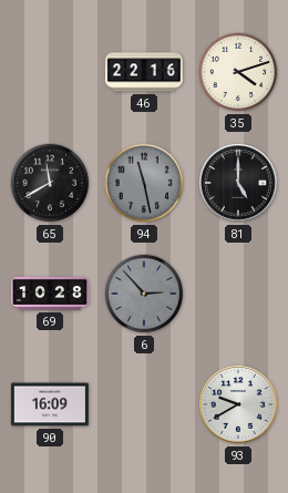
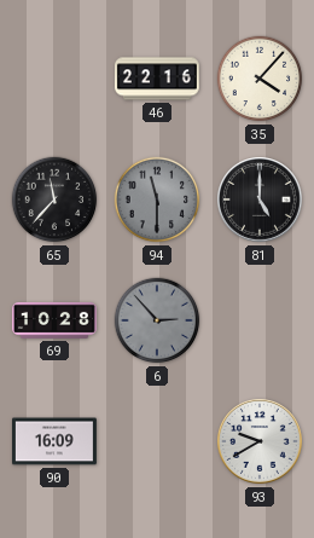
35: 4:12 -> 4:07 (260, 79)
65: 11:40 -> 11:37 (54, 199)
94: 11:28 -> 11:30 (157, 199)
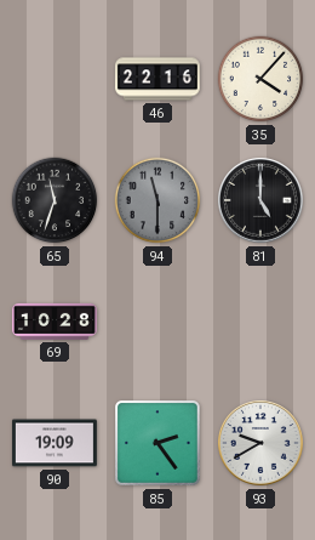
65: 11:37 -> 11:33 (55, 200)
6: 2:53 -> none (157, 320)
90: 16:09 -> 19:09 (55, 443)
85: none -> 2:24 (157, 444)
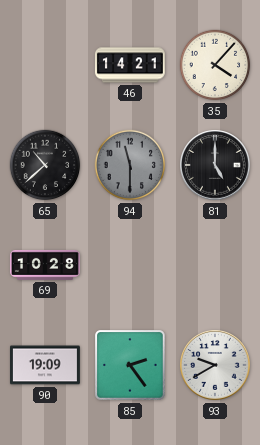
46: 22:16 -> 14:21 (130, 65)
65: 11:33 -> 10:38 (45, 165)
